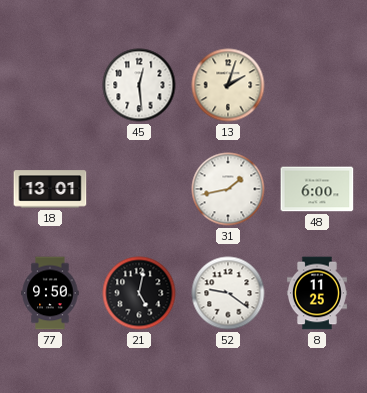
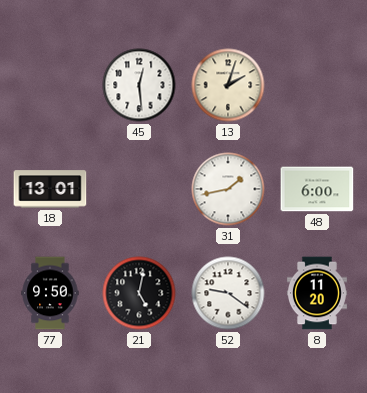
8: 11:25 -> 11:20 (317, 293)
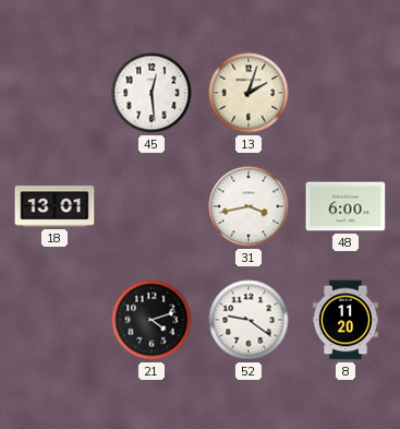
31: 1:43 -> 3:43 (249, 206)
77: 9:50 -> none (50, 293)
21: 5:02 -> 4:12 (151, 320)
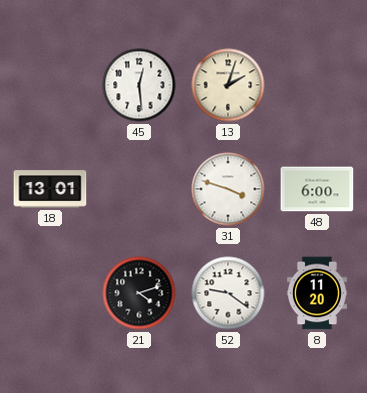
31: 3:43 -> 3:48 (228, 189)
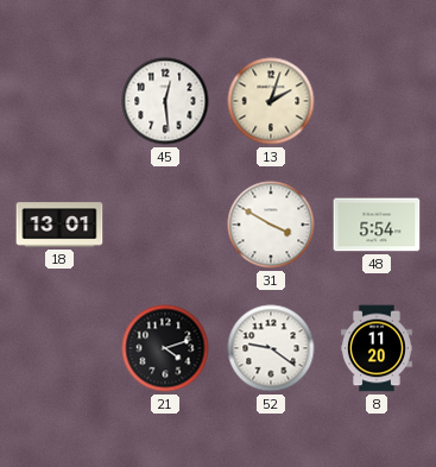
31: 3:48 -> 3:50 (271, 225)
48: 6:00 -> 5:54 (377, 225)
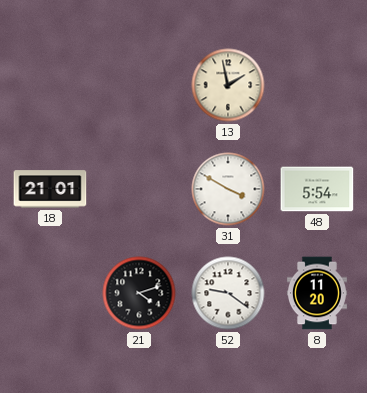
45: 12:29 -> none (165, 101)
13: 2:03 -> 1:58 (228, 85)
18: 13:01 -> 21:01 (50, 189)
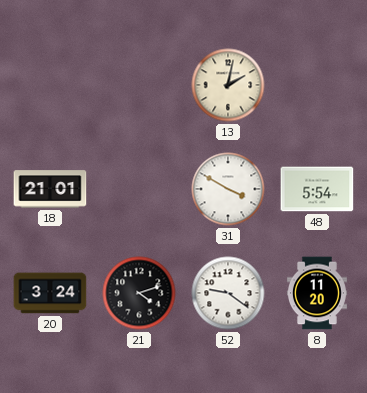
13: 1:58 -> 2:02 (228, 85)
20: none -> 3:24 (50, 293)
